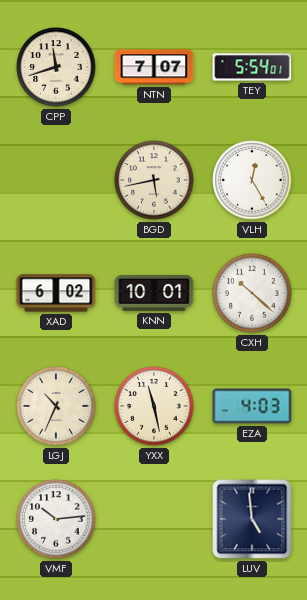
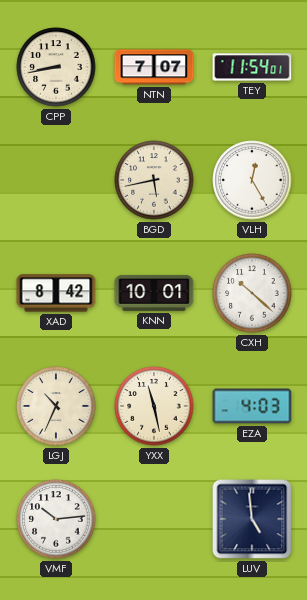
CPP: 11:42 -> 8:43 (56, 67)
TEY: 5:54 -> 11:54 (252, 67)
XAD: 6:02 -> 8:42 (56, 293)
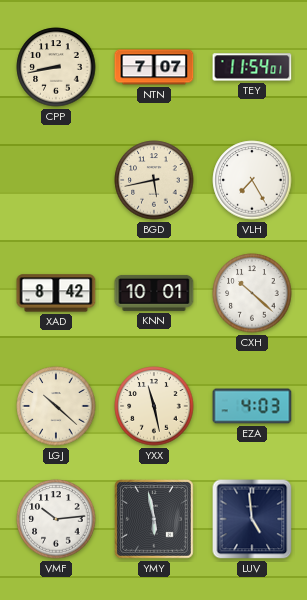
VLH: 12:25 -> 7:25 (252, 180)
LGJ: 10:34 -> 10:22 (56, 406)
YMY: none -> 5:58 (155, 520)
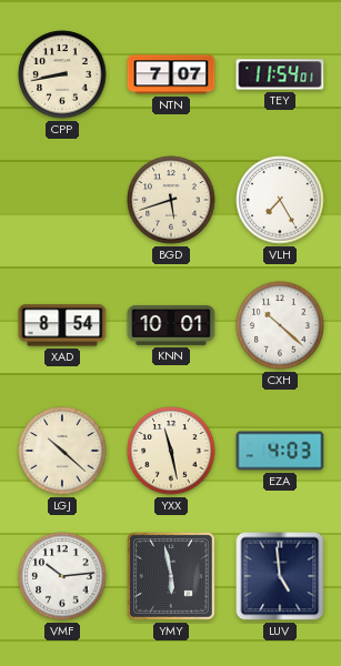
BGD: 5:43 -> 5:42 (171, 200)
XAD: 8:42 -> 8:54 (62, 325)
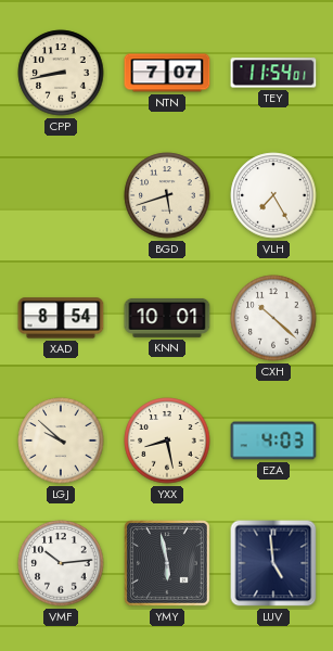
LGJ: 10:22 -> 9:52 (61, 441)
YXX: 11:28 -> 8:28 (167, 441)
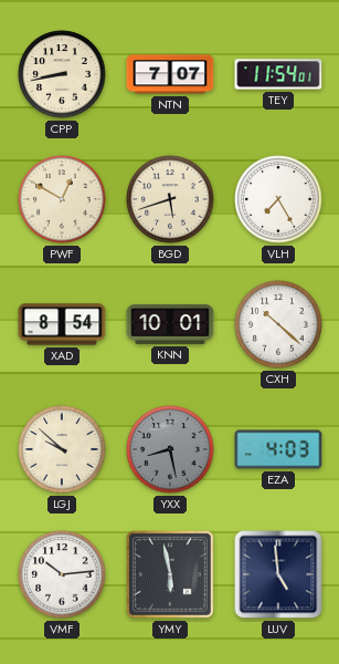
PWF: none -> 12:50 (62, 199)
YXX dial: cream -> grey (170, 449)
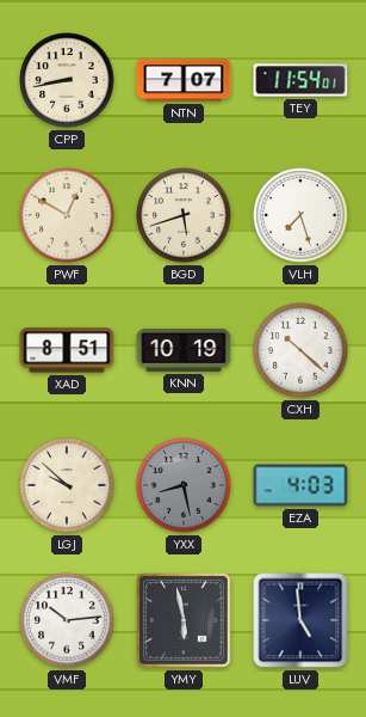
VLH: 7:25 -> 7:27 (300, 215)
XAD: 8:54 -> 8:51 (67, 350)
KNN: 10:01 -> 10:19 (184, 350)
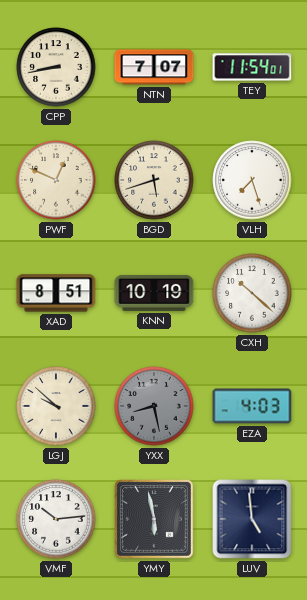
PWF: 12:50 -> 12:49 (56, 180)
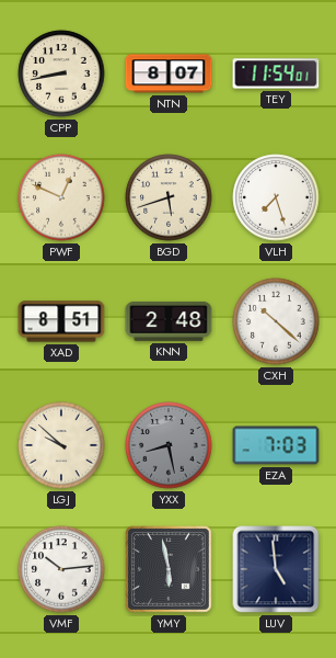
NTN: 7:07 -> 8:07 (169, 73)
KNN: 10:19 -> 2:48 (169, 321)
EZA: 4:03 -> 7:03 (276, 445)
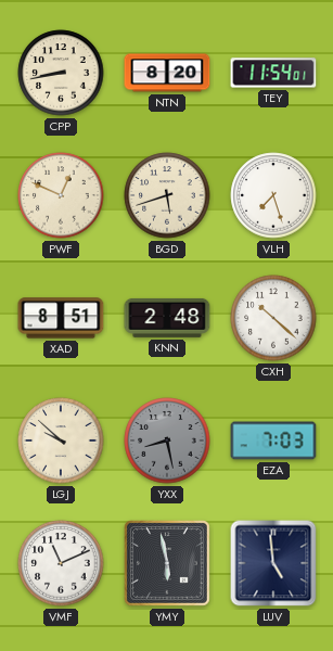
NTN: 8:07 -> 8:20 (167, 73)
VMF: 10:14 -> 11:11 (61, 563)
